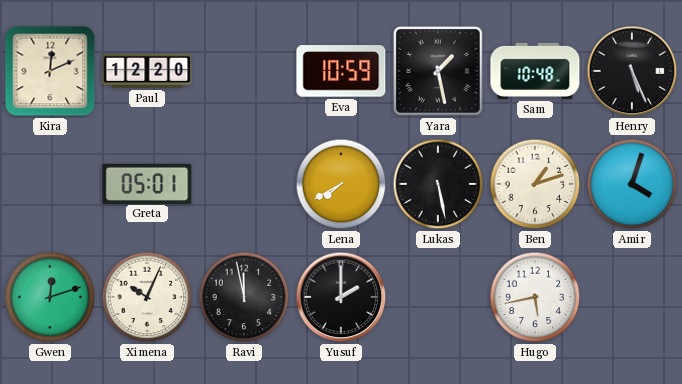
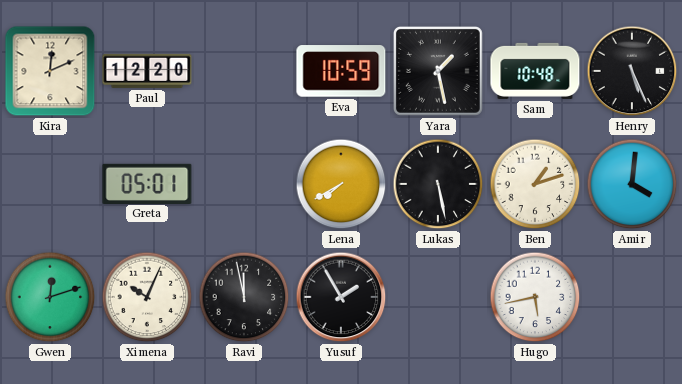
Amir: 4:03 -> 4:01 (632, 184)
Yusuf: 2:00 -> 1:55 (341, 297)
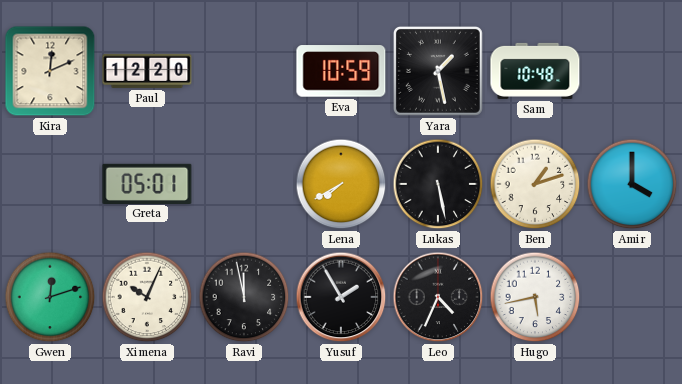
Henry: 5:26 -> none (632, 71)
Amir: 4:01 -> 4:00 (632, 184)
Leo: none -> 4:34 (438, 297)
